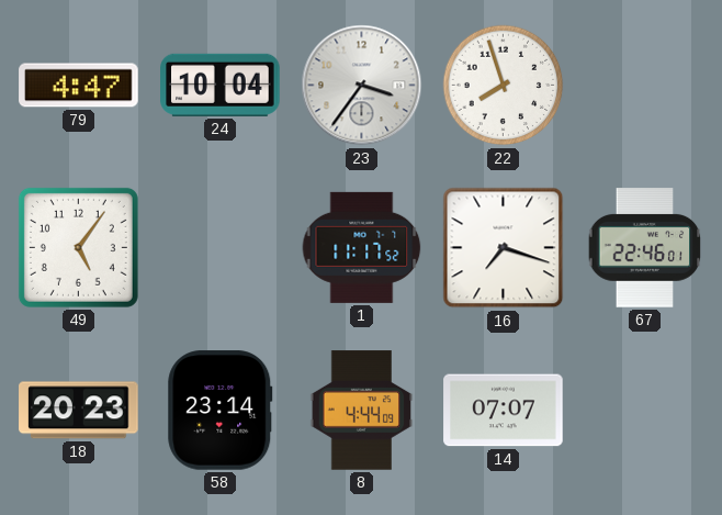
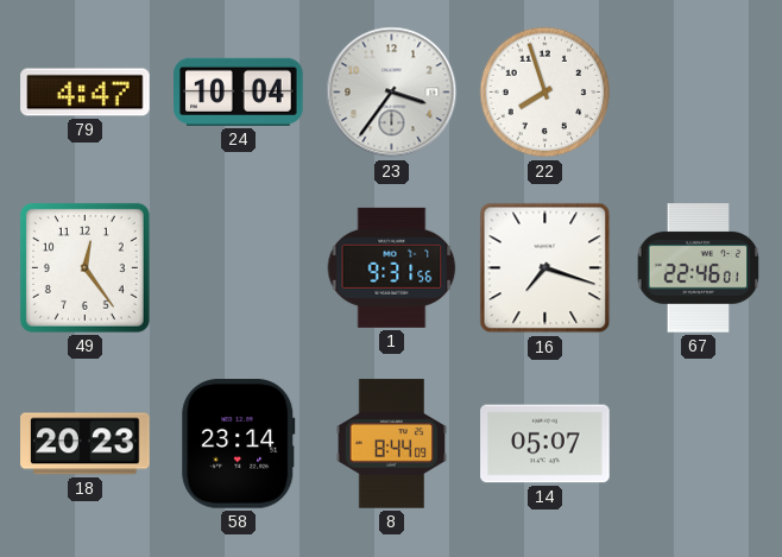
49: 5:06 -> 12:24 (84, 267)
1: 11:17 -> 9:31 (392, 267)
8: 4:44 -> 8:44 (392, 444)
14: 07:07 -> 05:07 (545, 444)
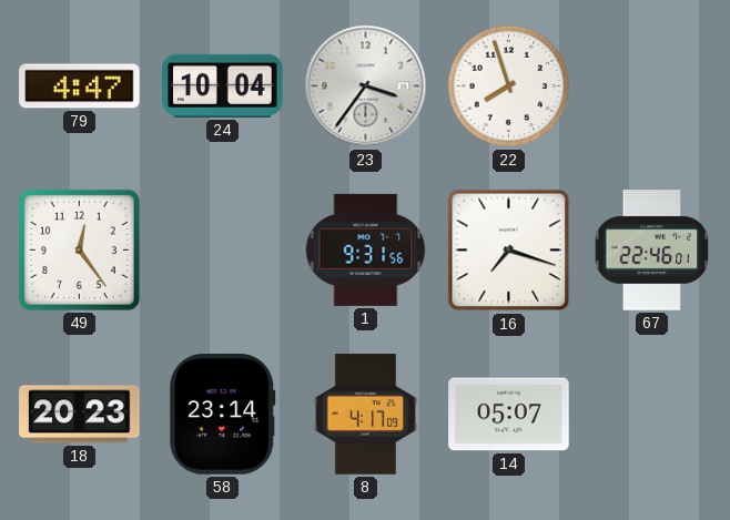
8: 8:44 -> 4:17 (366, 415)
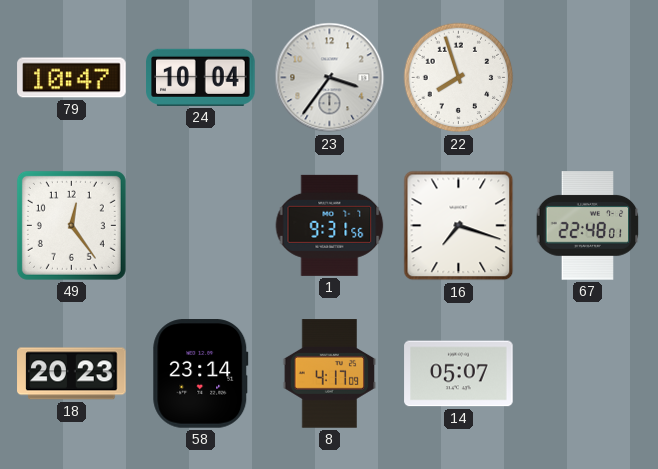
79: 4:47 -> 10:47 (72, 78)
67: 22:46 -> 22:48 (588, 226)
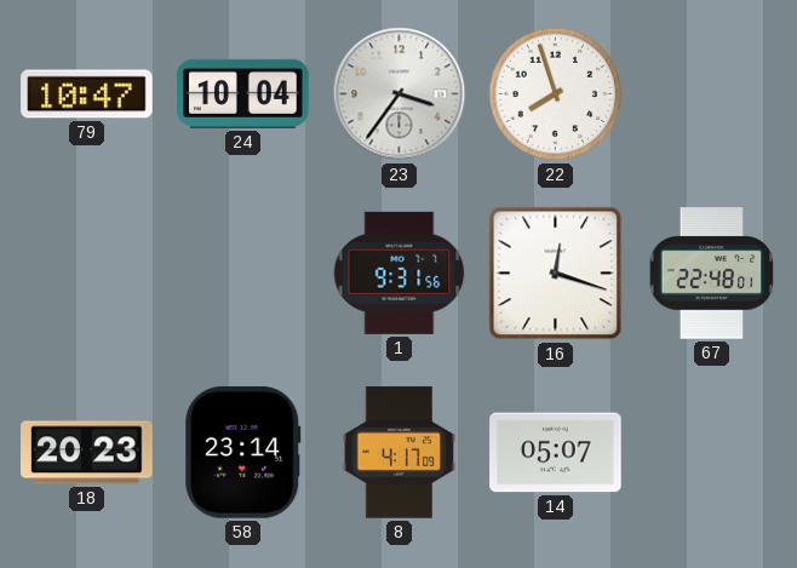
49: 12:24 -> none (71, 225)
16: 7:18 -> 12:18 (556, 274)
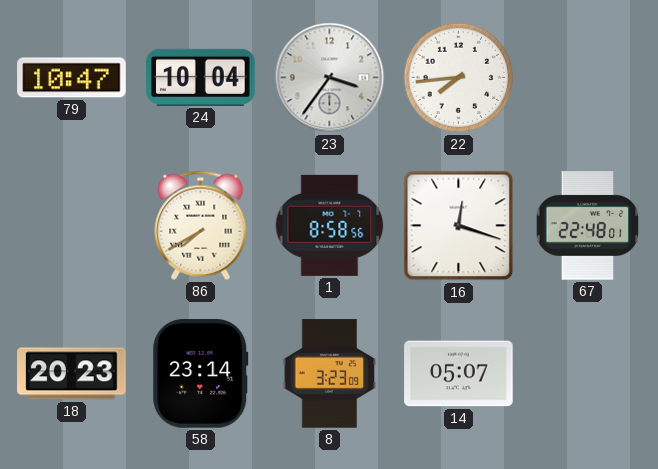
22: 7:57 -> 7:44 (459, 78)
86: none -> 7:40 (201, 225)
1: 9:31 -> 8:58 (330, 225)
8: 4:17 -> 3:23 (330, 374)
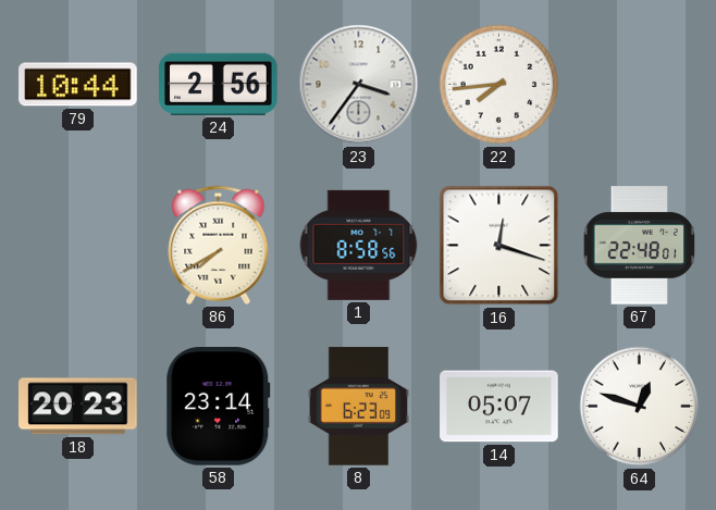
79: 10:47 -> 10:44 (78, 85)
24: 10:04 -> 2:56 (219, 84)
8: 3:23 -> 6:23 (359, 407)
64: none -> 12:48 (640, 407)
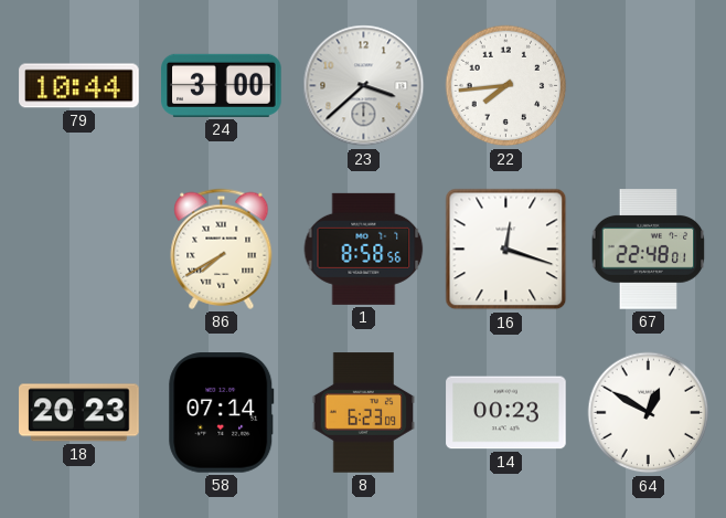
24: 2:56 -> 3:00 (222, 85)
23: 3:36 -> 3:38 (364, 86)
58: 23:14 -> 07:14 (222, 413)
14: 05:07 -> 00:23 (506, 413)
64: 12:48 -> 12:50 (649, 413)
